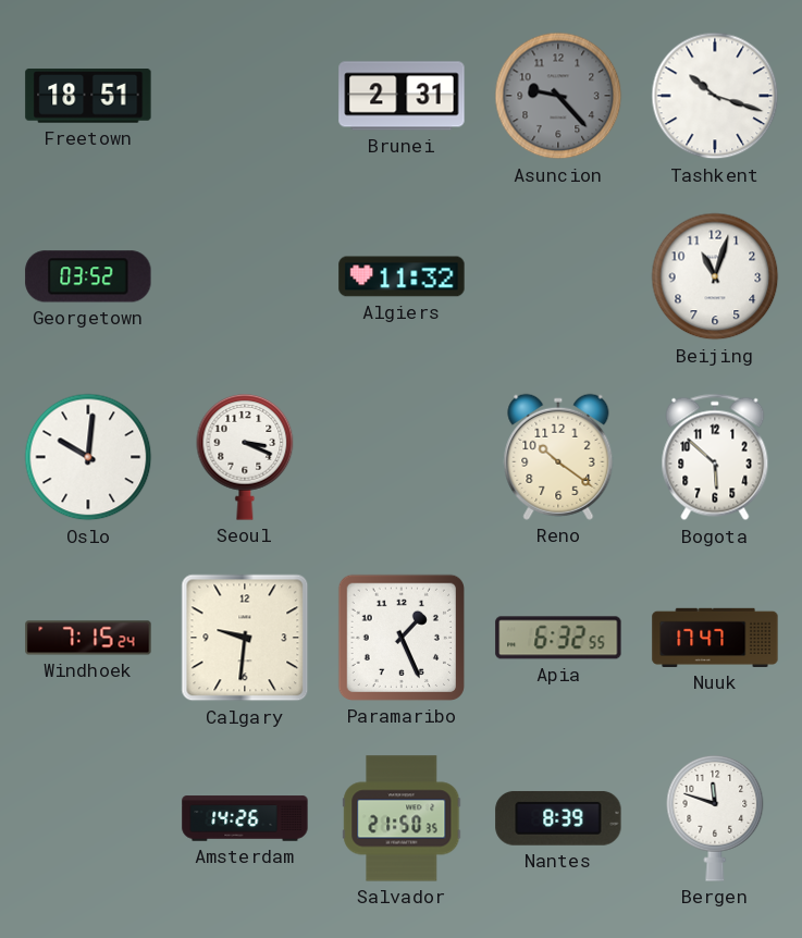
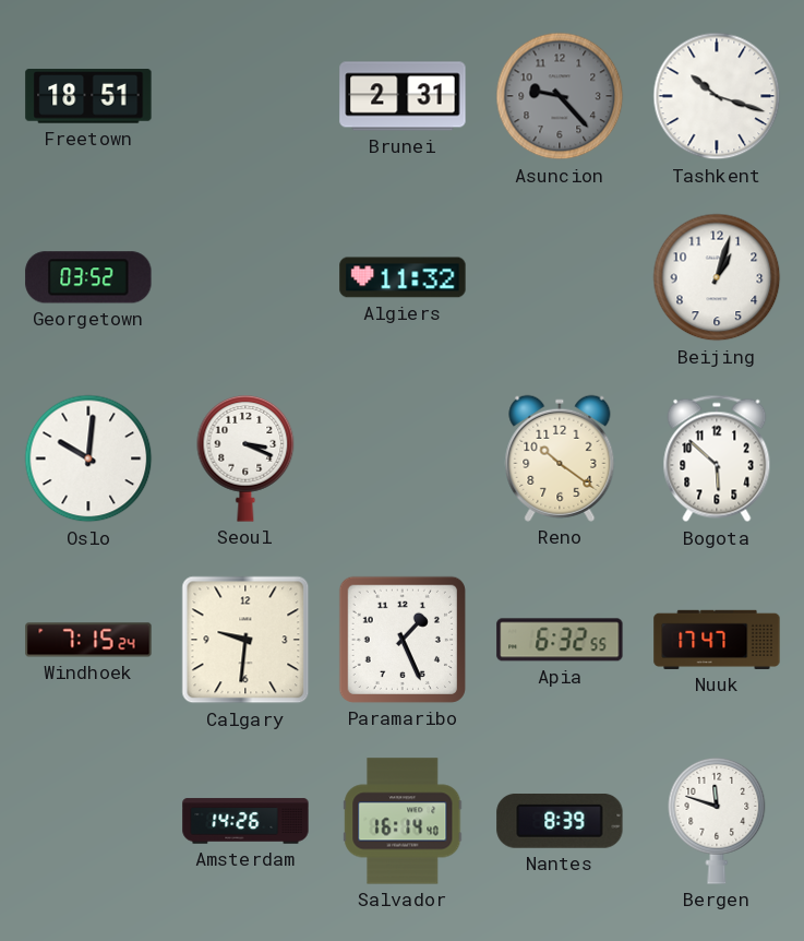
Beijing: 11:03 -> 1:03 (717, 277)
Salvador: 21:50 -> 16:14 (403, 821)
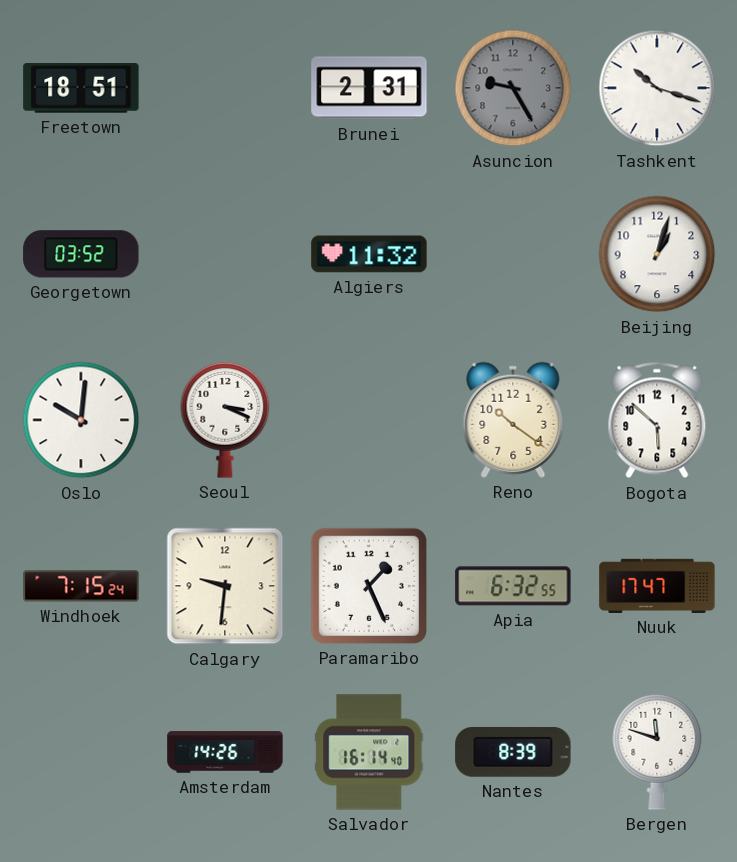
Asuncion: 9:23 -> 9:25 (513, 88)
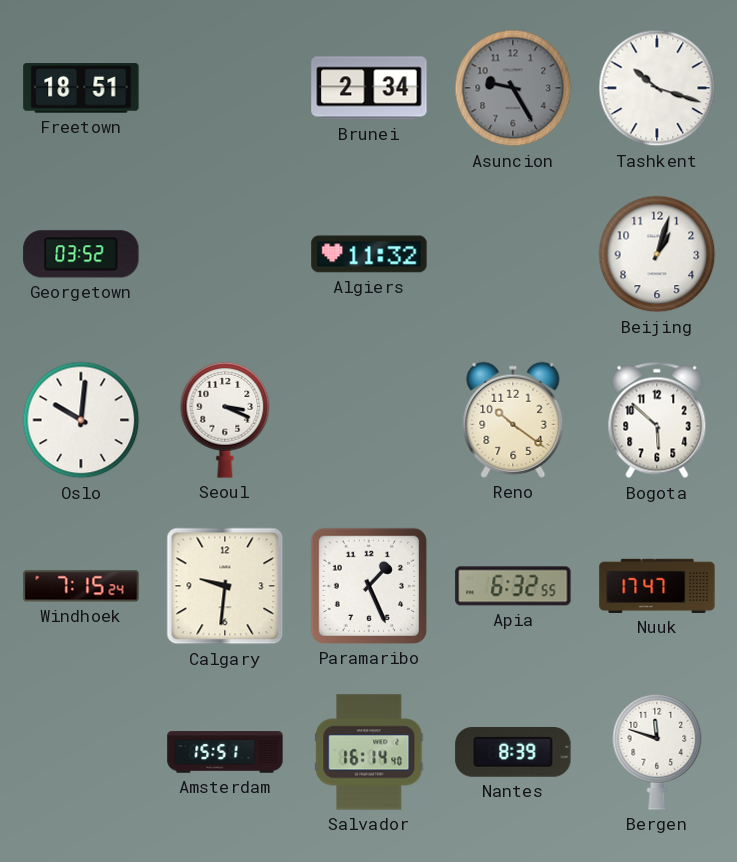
Brunei: 2:31 -> 2:34 (369, 88)
Amsterdam: 14:26 -> 15:51 (225, 752)
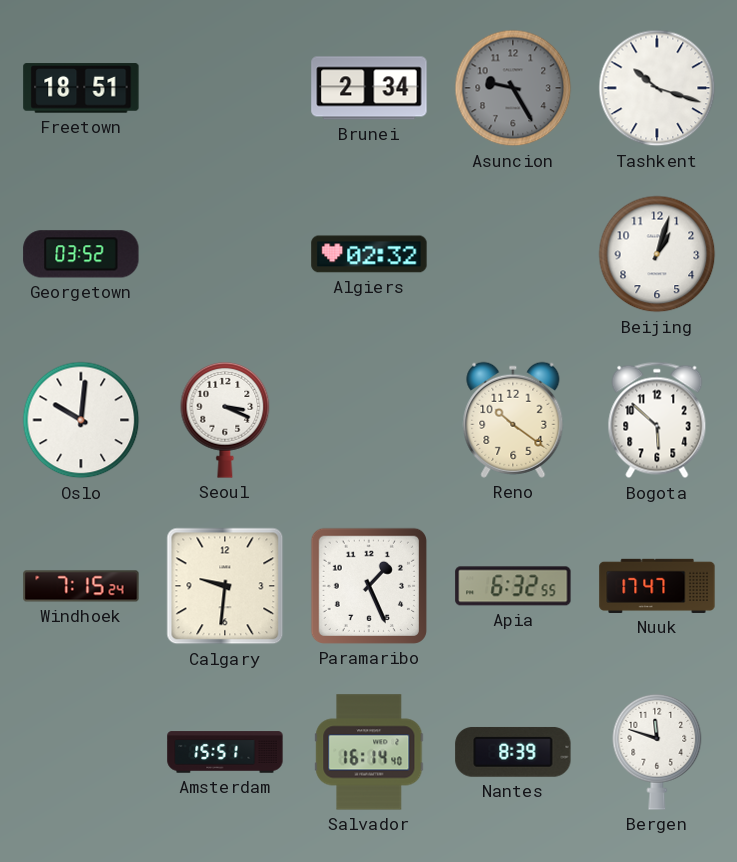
Algiers: 11:32 -> 02:32 (369, 254)
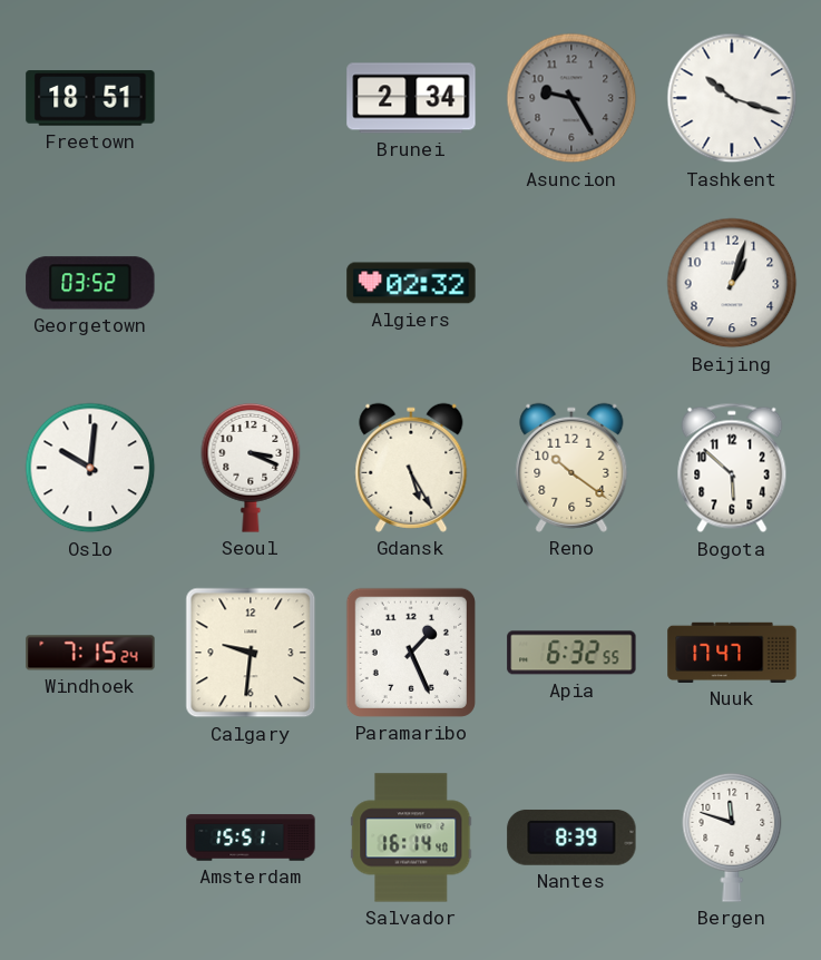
Gdansk: none -> 5:25 (411, 468)
